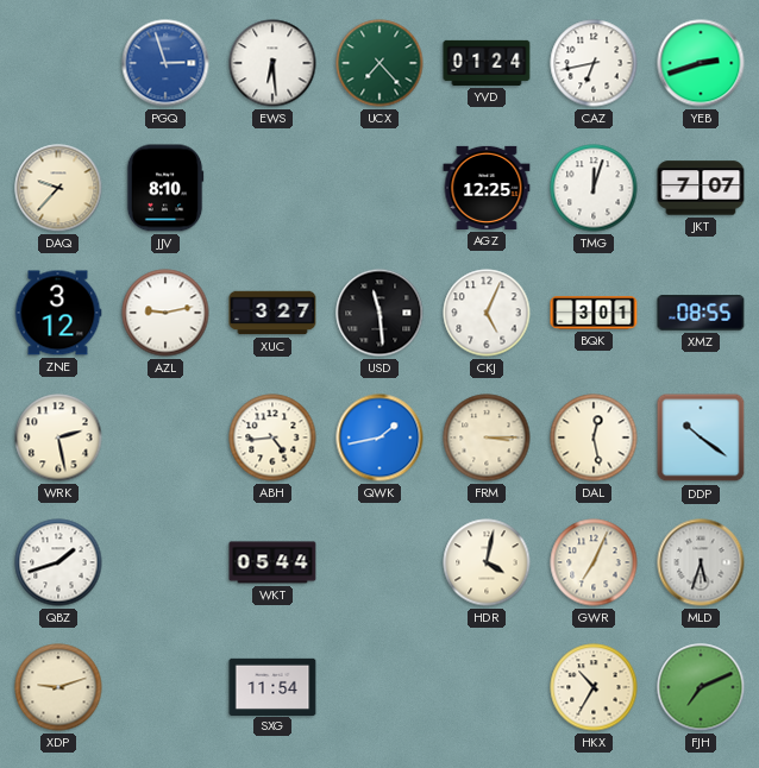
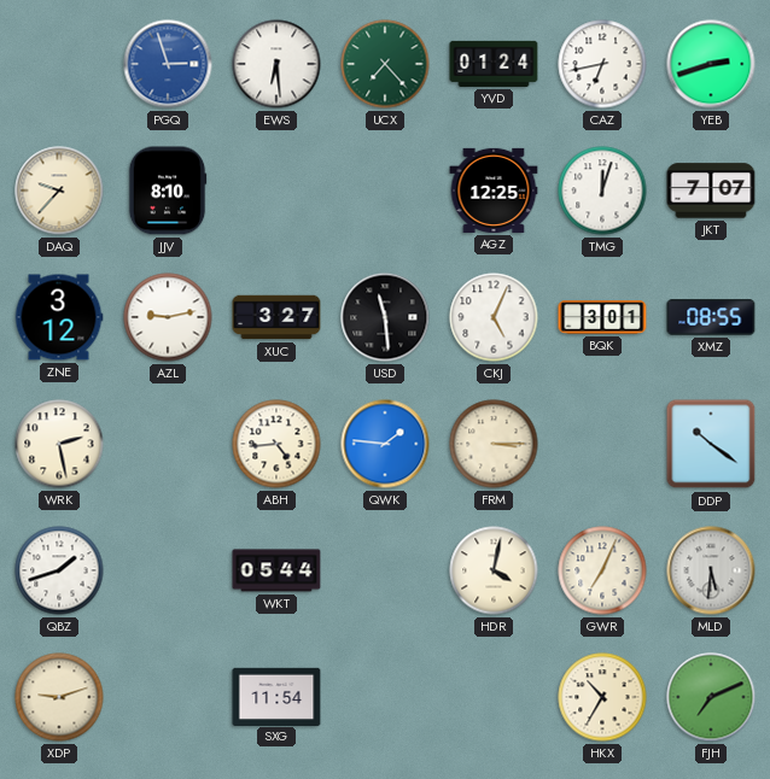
QWK: 1:43 -> 1:46 (385, 444)
DAL: 12:28 -> none (594, 437)
MLD: 5:33 -> 5:31 (711, 570)
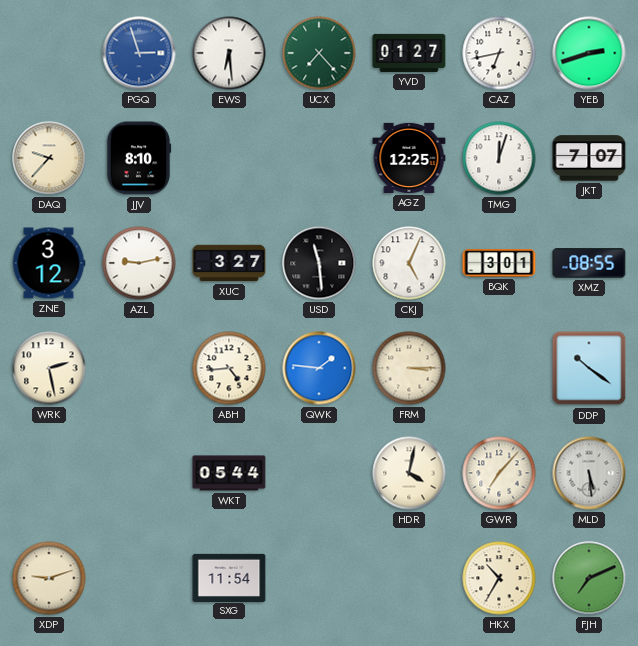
YVD: 01:24 -> 01:27 (409, 53)
QBZ: 1:42 -> none (59, 570)
GWR: 7:04 -> 7:07 (499, 473)
MLD: 5:31 -> 5:29 (589, 473)
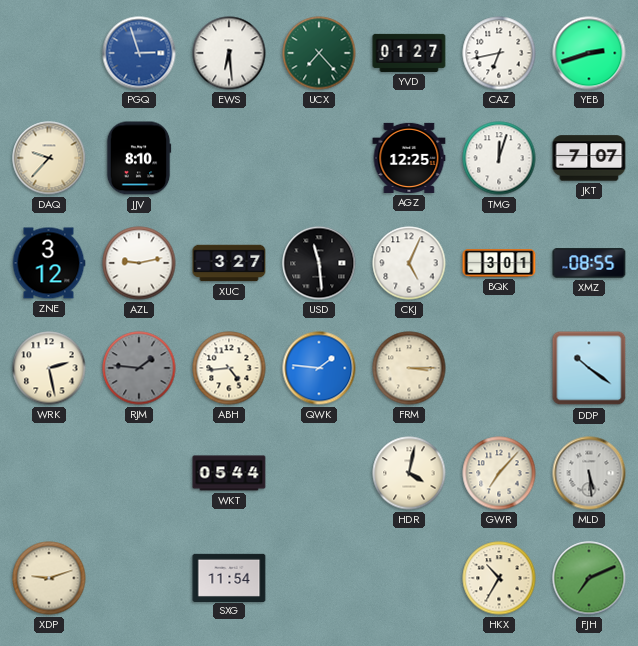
RJM: none -> 1:46 (139, 368)
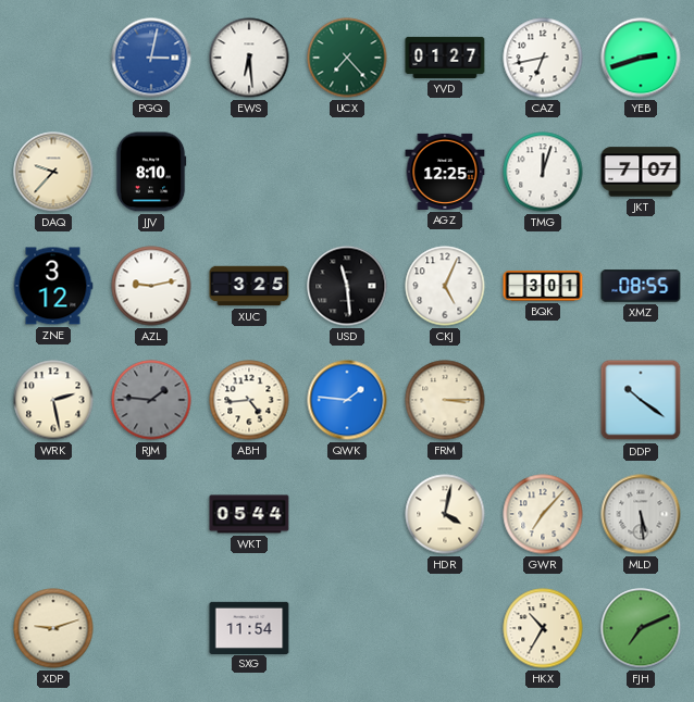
PGQ: 2:57 -> 3:02 (151, 58)
XUC: 3:27 -> 3:25 (249, 286)
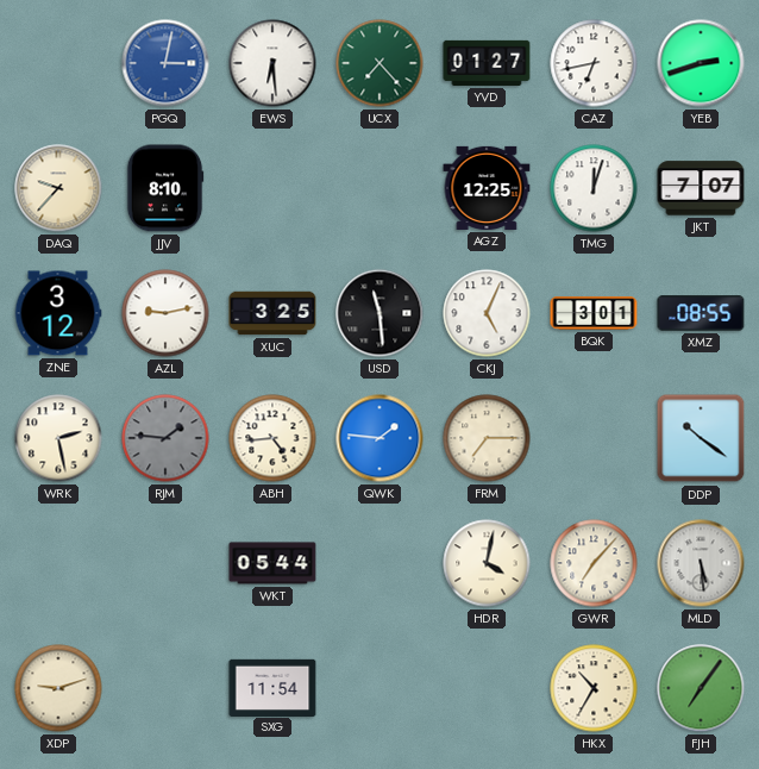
FRM: 3:15 -> 7:15 (487, 438)
FJH: 7:11 -> 7:06 (701, 688)
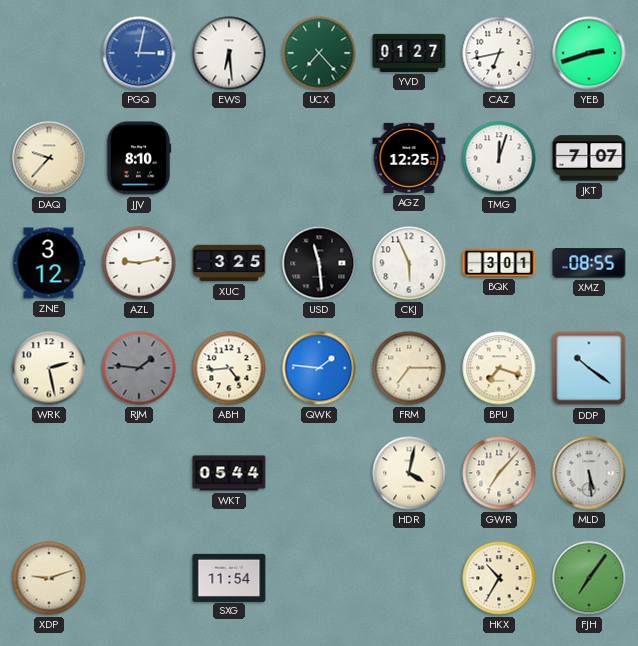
CKJ: 5:04 -> 5:56 (409, 263)
BPU: none -> 7:18 (499, 368)
